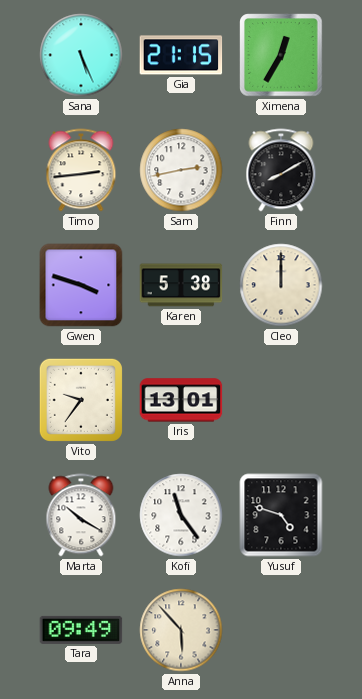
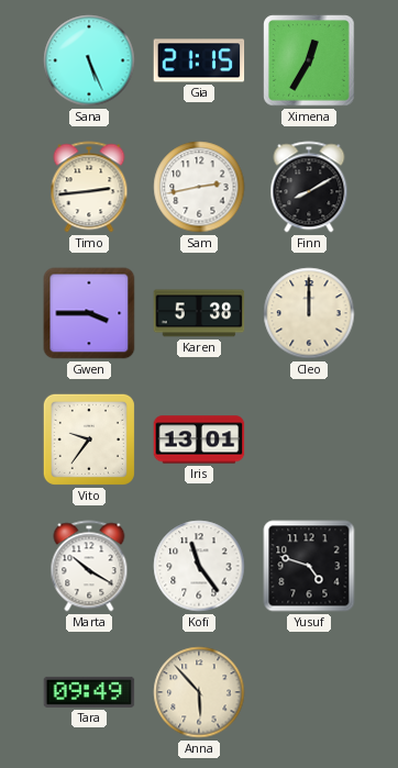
Gwen: 3:48 -> 3:45 (89, 313)
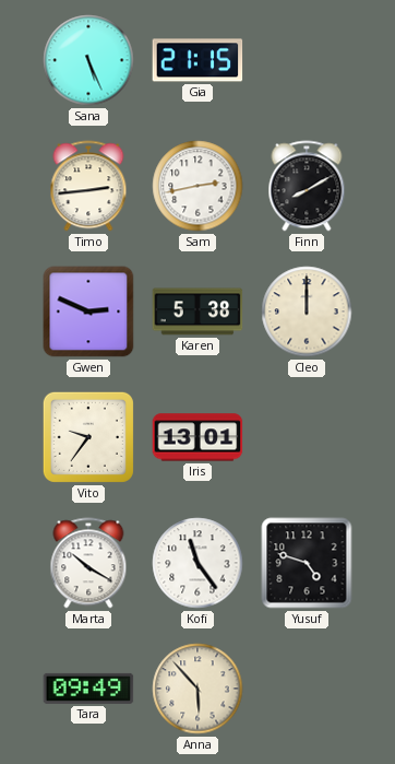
Ximena: 12:35 -> none (309, 60)
Gwen: 3:45 -> 2:49 (88, 312)
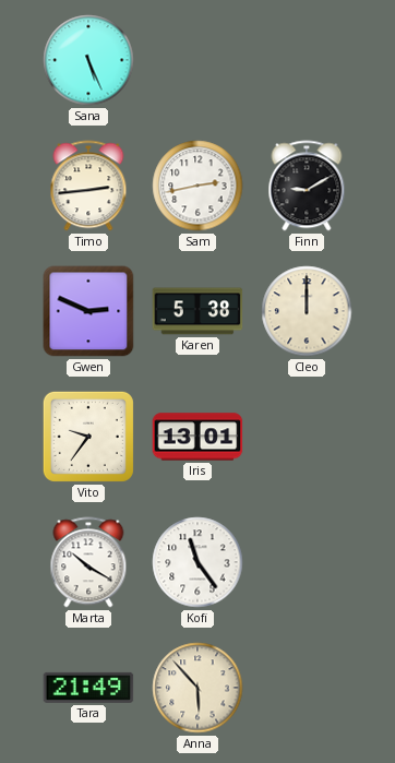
Gia: 21:15 -> none (197, 60)
Finn: 8:10 -> 9:10 (307, 186)
Yusuf: 4:48 -> none (307, 563)
Tara: 09:49 -> 21:49 (88, 688)
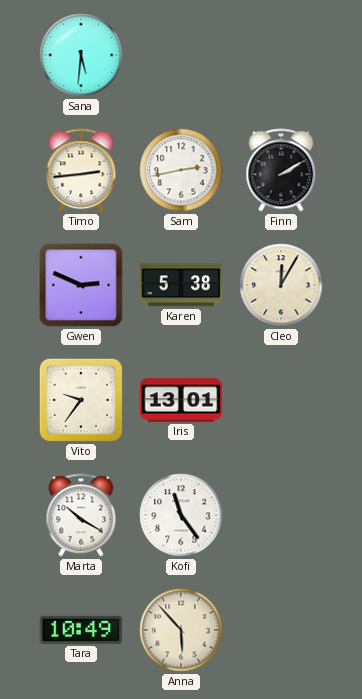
Sana: 5:26 -> 5:31 (81, 55)
Finn: 9:10 -> 2:10 (281, 170)
Cleo: 12:00 -> 12:05 (281, 285)
Tara: 21:49 -> 10:49 (81, 630)
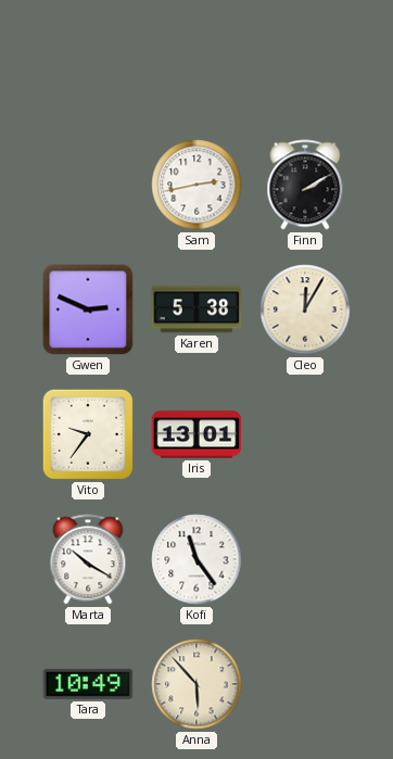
Sana: 5:31 -> none (81, 55)
Timo: 2:44 -> none (81, 170)
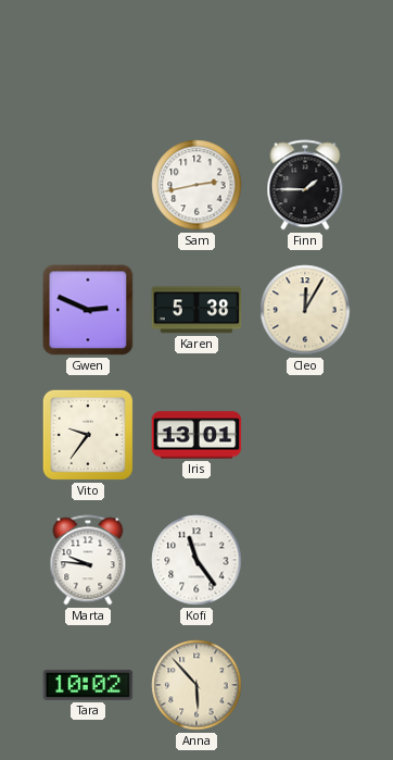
Finn: 2:10 -> 1:45 (305, 185)
Marta: 10:20 -> 9:46 (88, 560)
Tara: 10:49 -> 10:02 (88, 685)
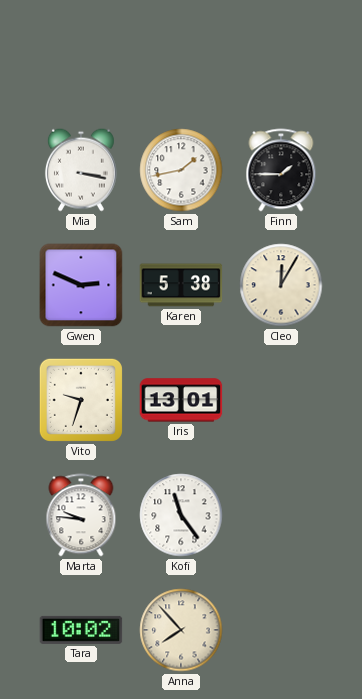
Mia: none -> 3:17 (81, 170)
Sam: 2:43 -> 1:43 (181, 170)
Vito: 9:36 -> 9:33 (81, 400)
Anna: 5:53 -> 7:53 (181, 630)
